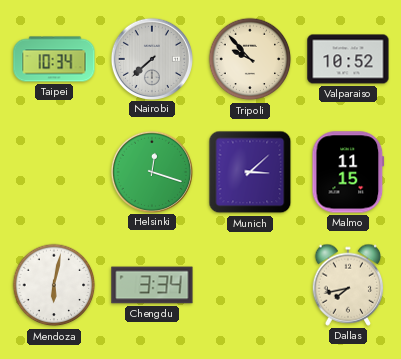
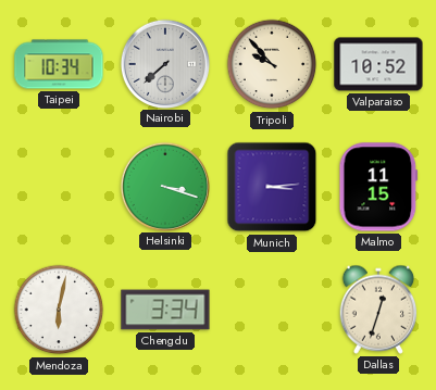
Helsinki: 12:18 -> 3:18 (164, 186)
Munich: 3:08 -> 3:14 (272, 187)
Dallas: 7:43 -> 12:33 (378, 310)
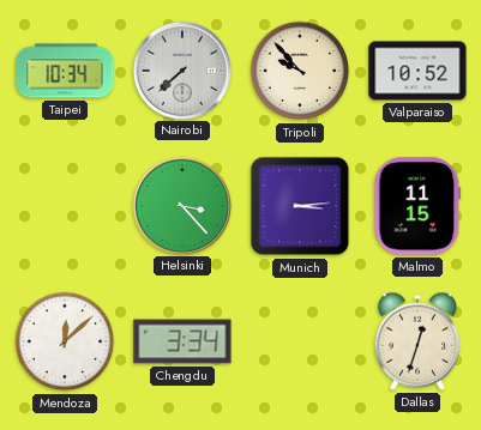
Helsinki: 3:18 -> 3:23 (181, 205)
Mendoza: 6:02 -> 12:08 (65, 341)
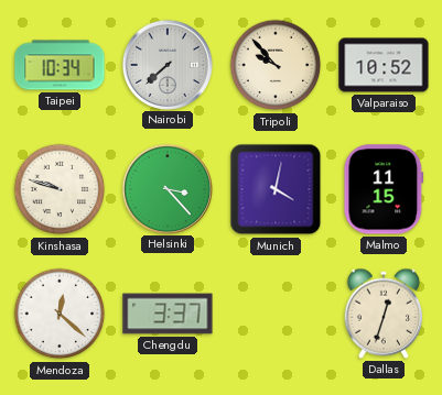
Kinshasa: none -> 9:48 (60, 189)
Munich: 3:14 -> 4:02 (276, 189)
Mendoza: 12:08 -> 12:22 (60, 314)
Chengdu: 3:34 -> 3:37 (168, 314)
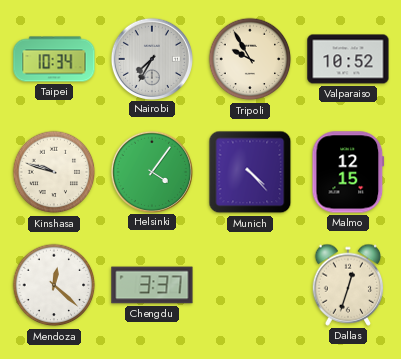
Nairobi: 7:38 -> 7:35 (151, 58)
Tripoli: 9:53 -> 9:55 (250, 59)
Helsinki: 3:23 -> 4:06 (151, 171)
Munich: 4:02 -> 4:23 (250, 172)
Malmo: 11:15 -> 12:15 (348, 172)
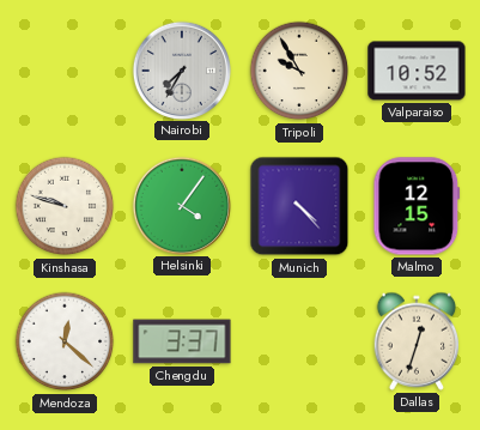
Taipei: 10:34 -> none (54, 59)
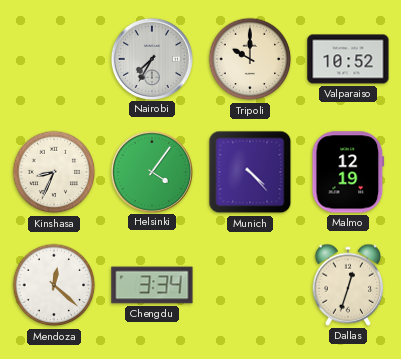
Tripoli: 9:55 -> 10:00 (250, 59)
Kinshasa: 9:48 -> 8:34 (54, 172)
Malmo: 12:15 -> 12:19 (348, 172)
Chengdu: 3:37 -> 3:34 (152, 285)
